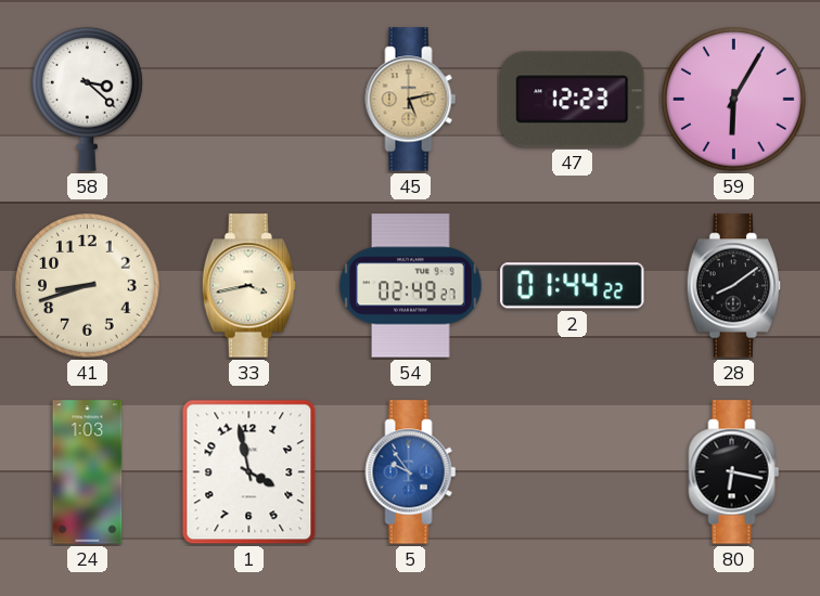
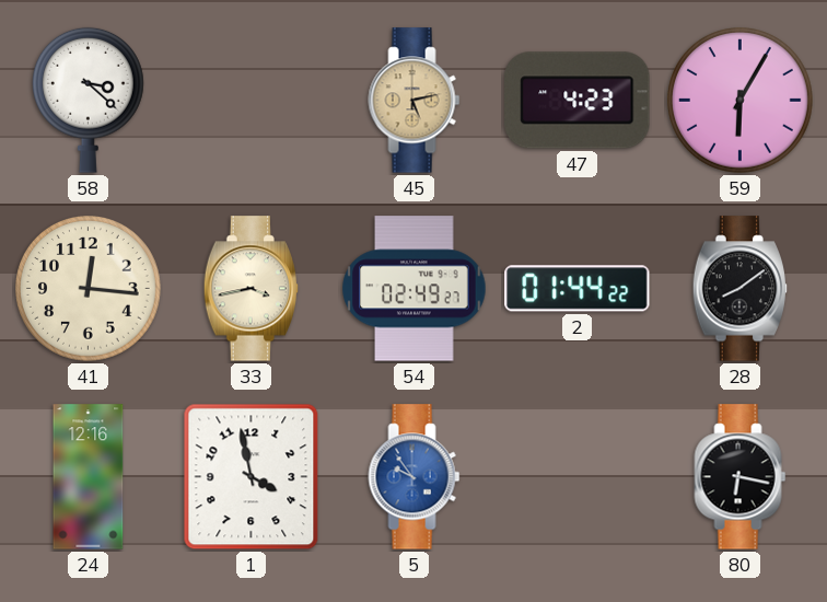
47: 12:23 -> 4:23 (578, 101)
41: 8:42 -> 12:16 (89, 289)
24: 1:03 -> 12:16 (89, 477)
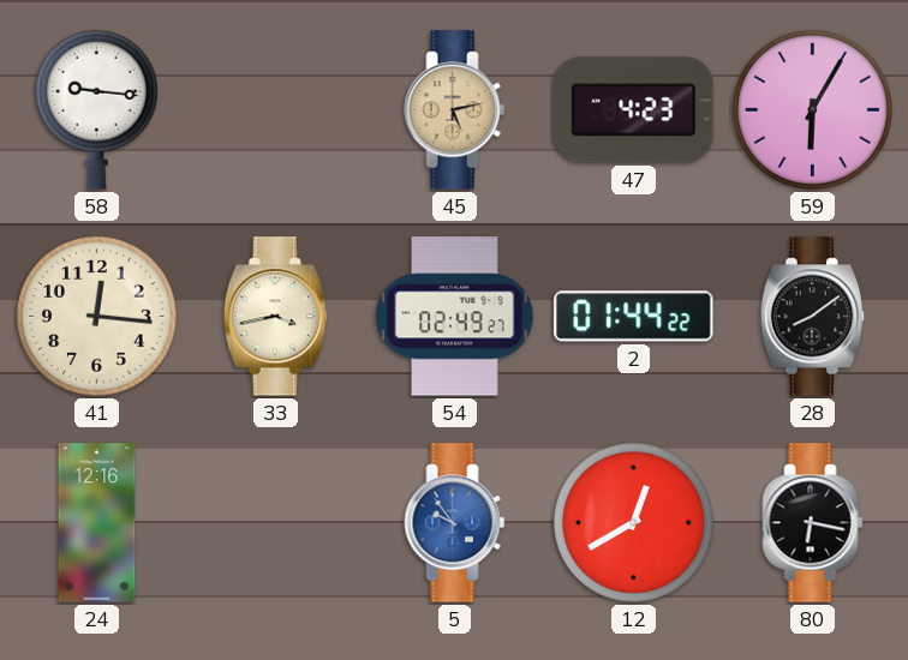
58: 3:22 -> 9:16 (96, 109)
1: 3:58 -> none (252, 477)
12: none -> 12:40 (634, 523)
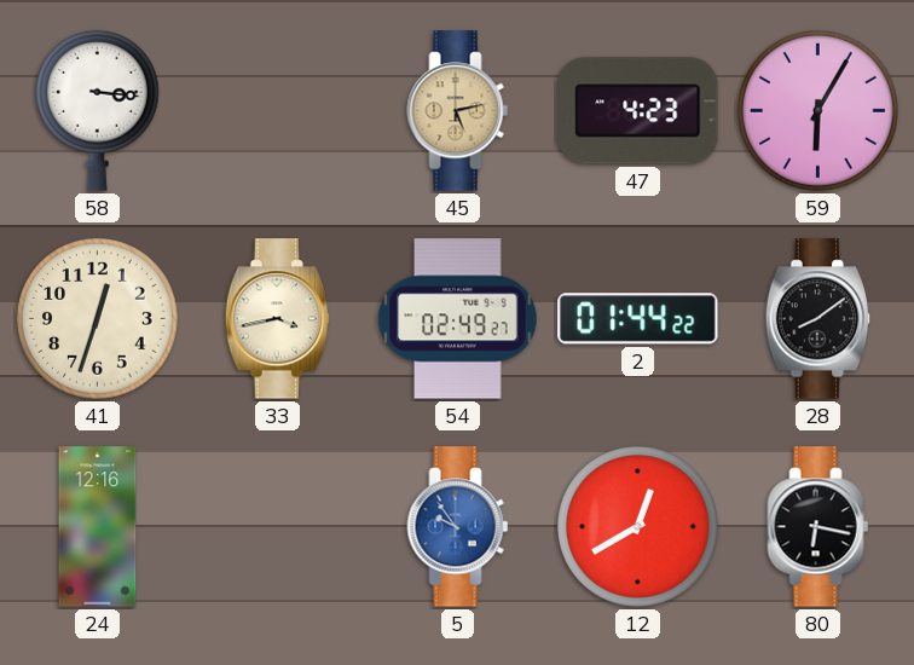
58: 9:16 -> 3:16 (97, 110)
41: 12:16 -> 12:33 (98, 319)
